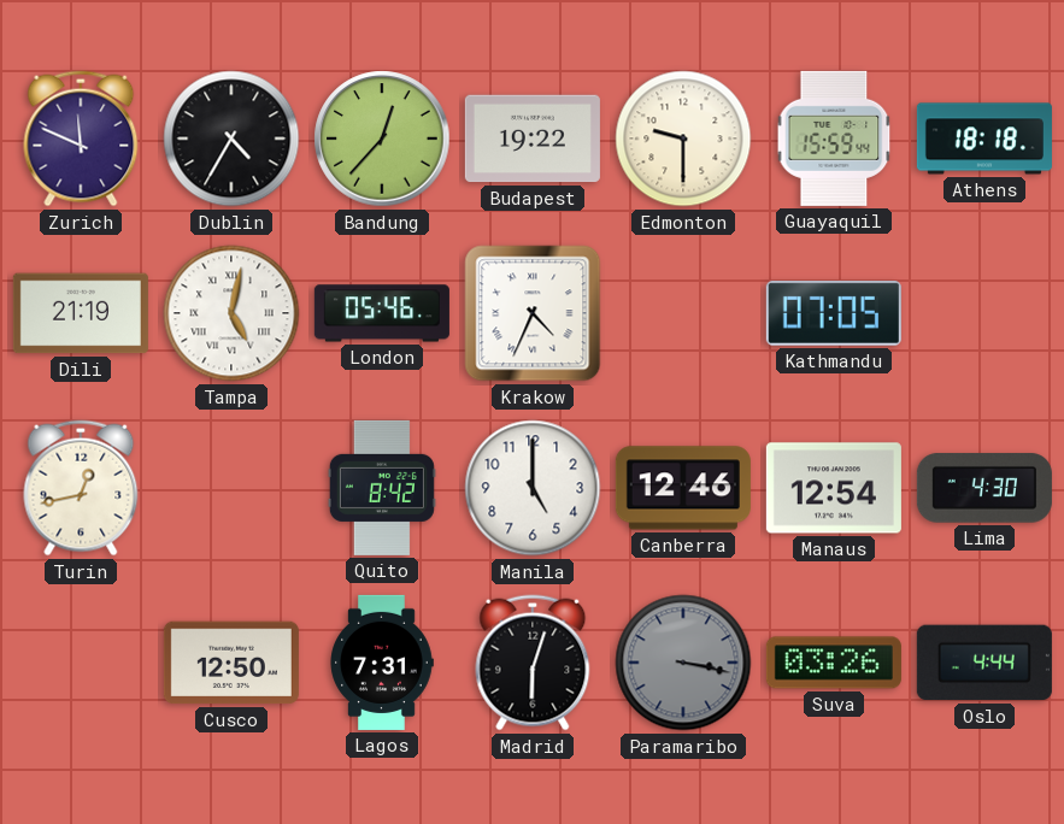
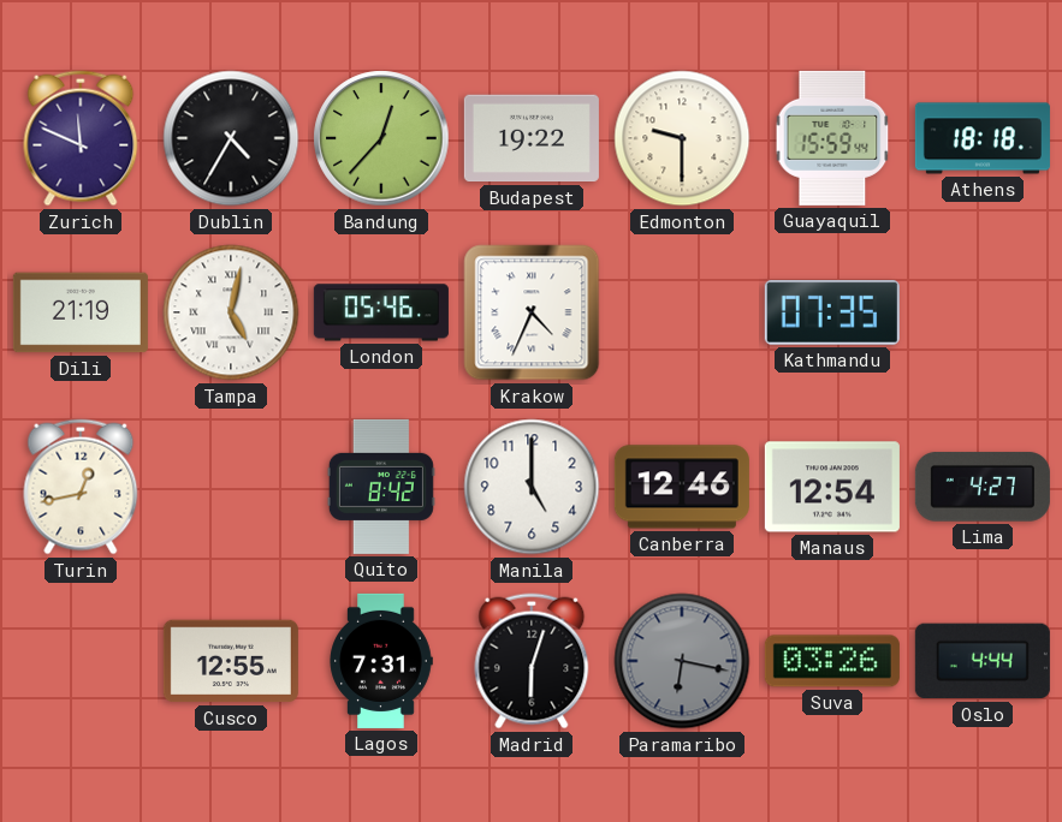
Kathmandu: 07:05 -> 07:35 (832, 312)
Lima: 4:30 -> 4:27 (983, 487)
Cusco: 12:50 -> 12:55 (231, 661)
Paramaribo: 3:17 -> 6:17 (682, 661)
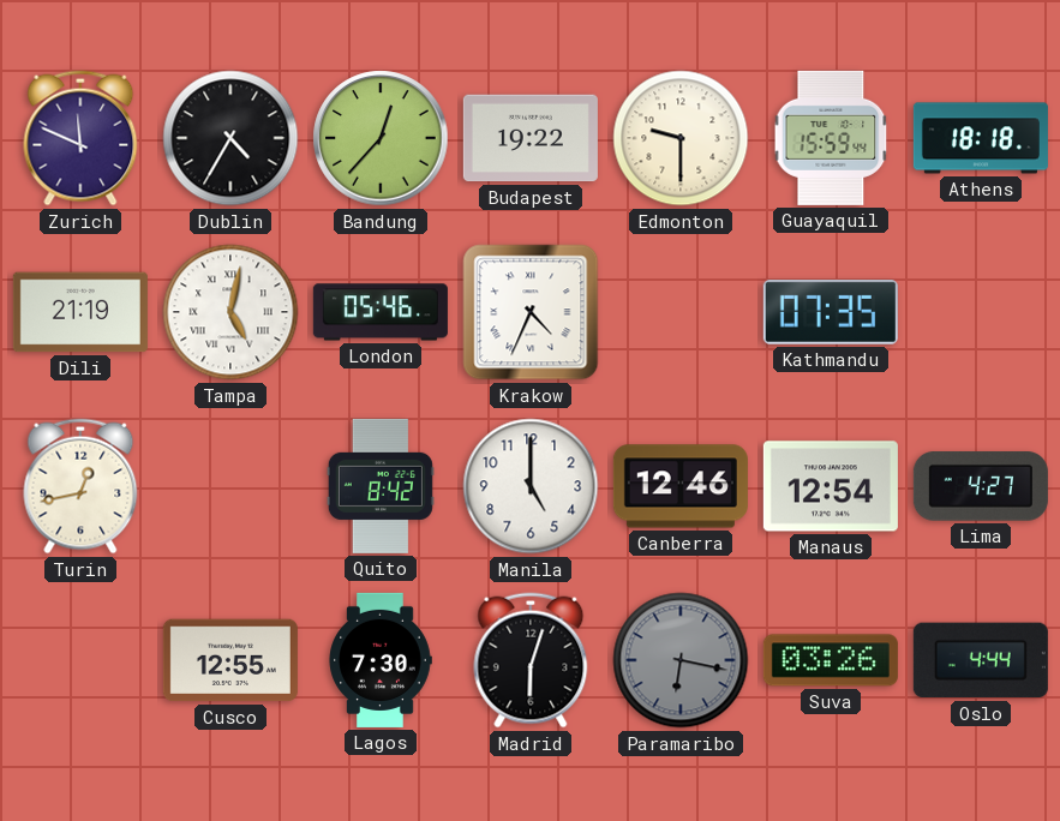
Lagos: 7:31 -> 7:30 (381, 660)
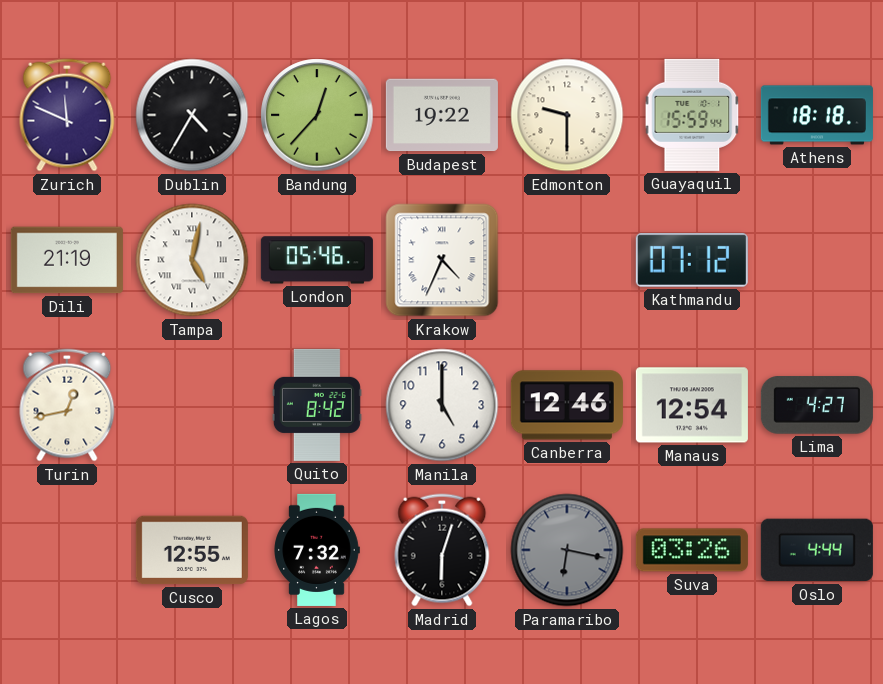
Kathmandu: 07:35 -> 07:12 (692, 260)
Lagos: 7:30 -> 7:32 (317, 550)
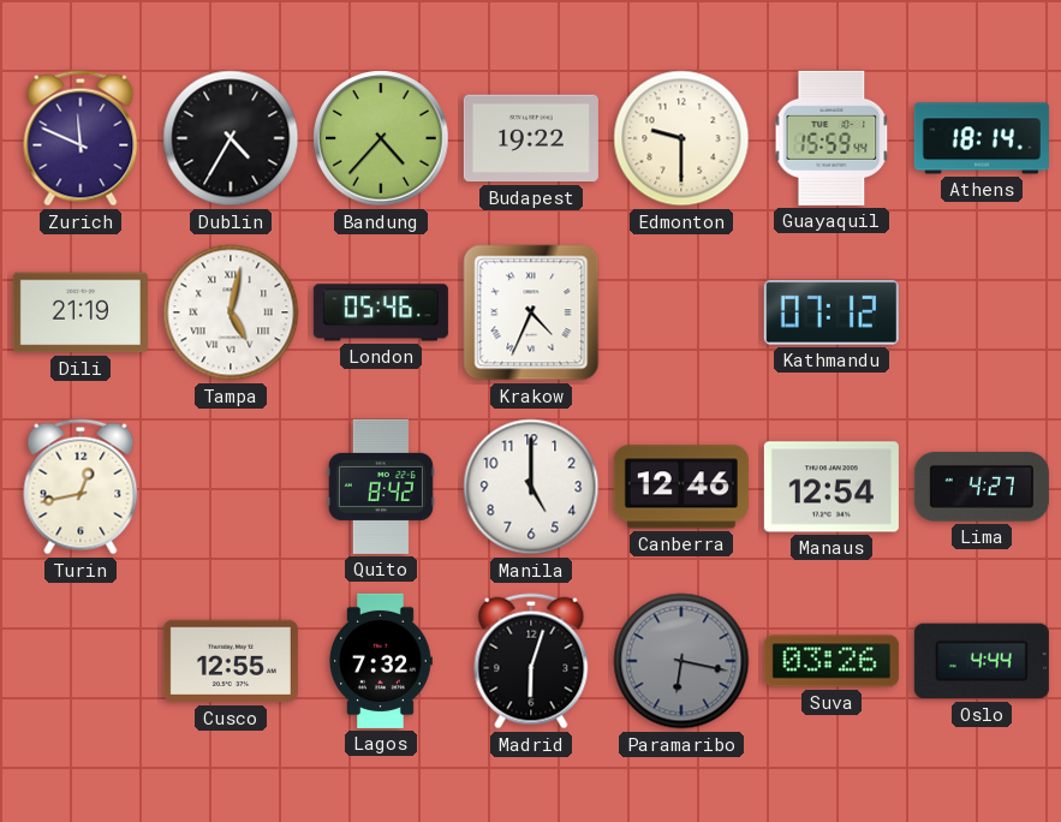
Bandung: 12:37 -> 4:37 (381, 138)
Athens: 18:18 -> 18:14 (982, 138)
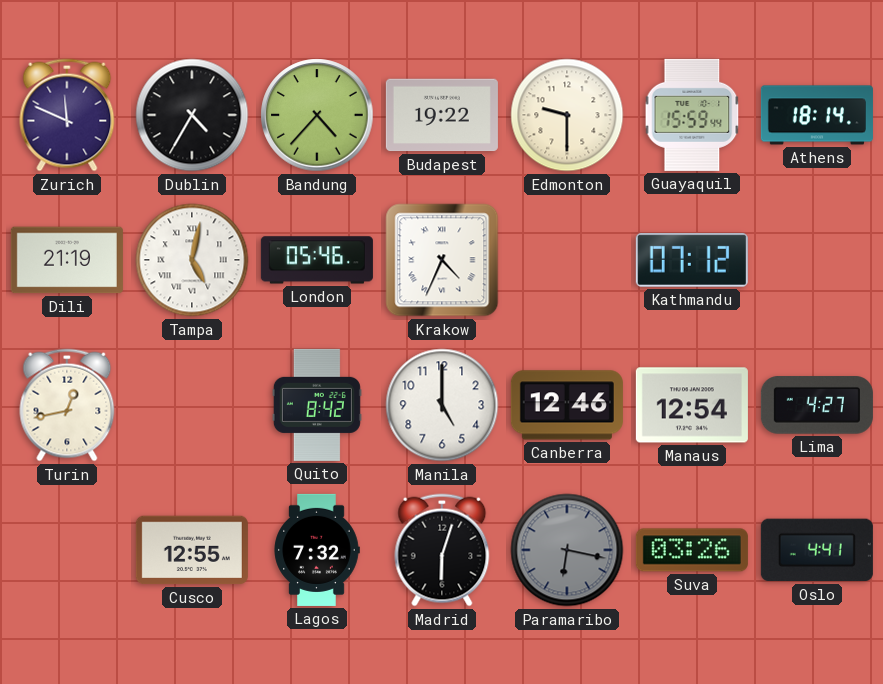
Oslo: 4:44 -> 4:41 (817, 550)
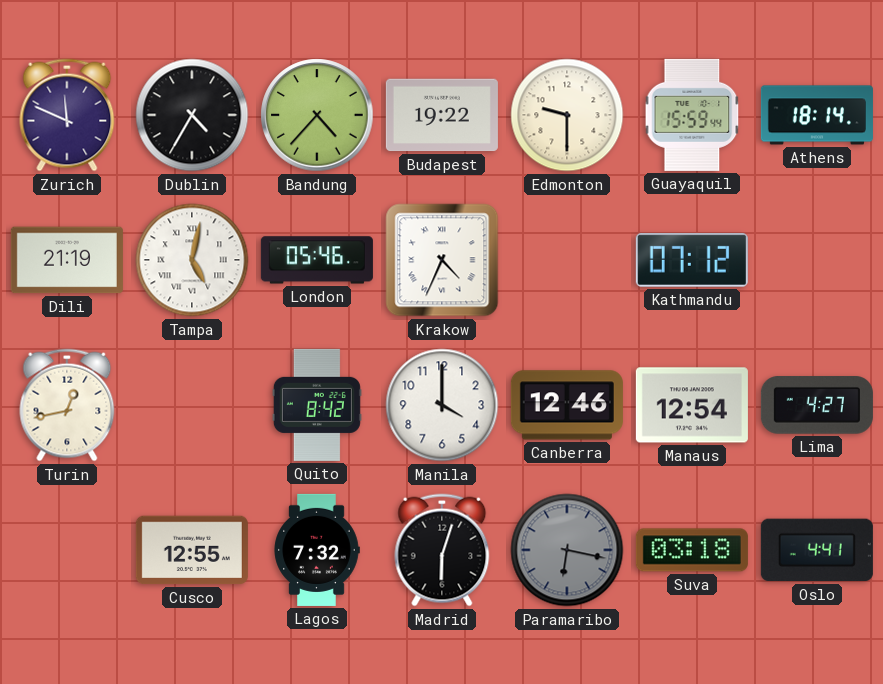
Manila: 5:00 -> 4:00 (442, 405)
Suva: 03:26 -> 03:18 (692, 550)
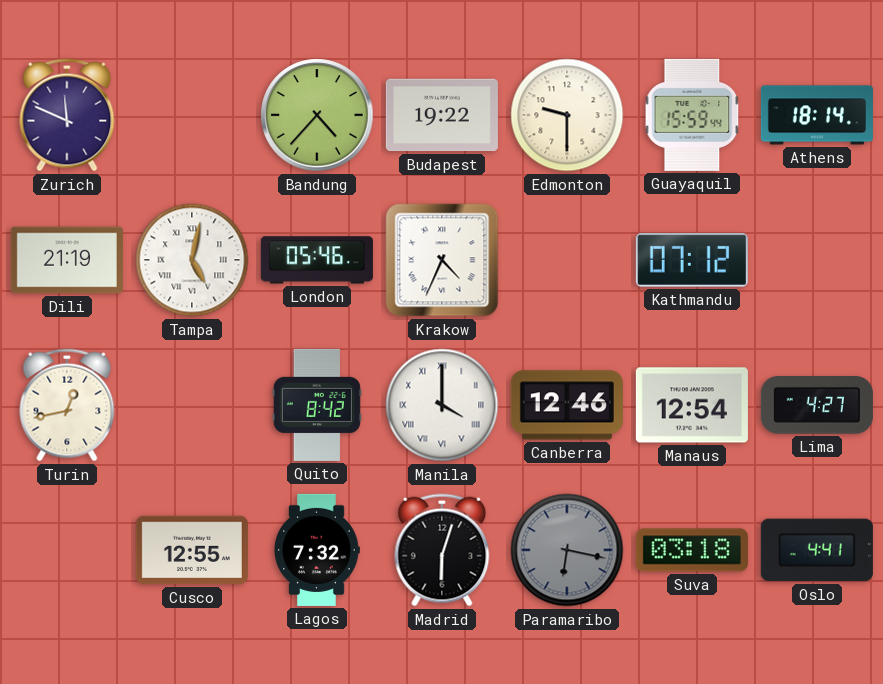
Dublin: 4:35 -> none (192, 115)
Manila numerals: Arabic -> Roman (442, 405)
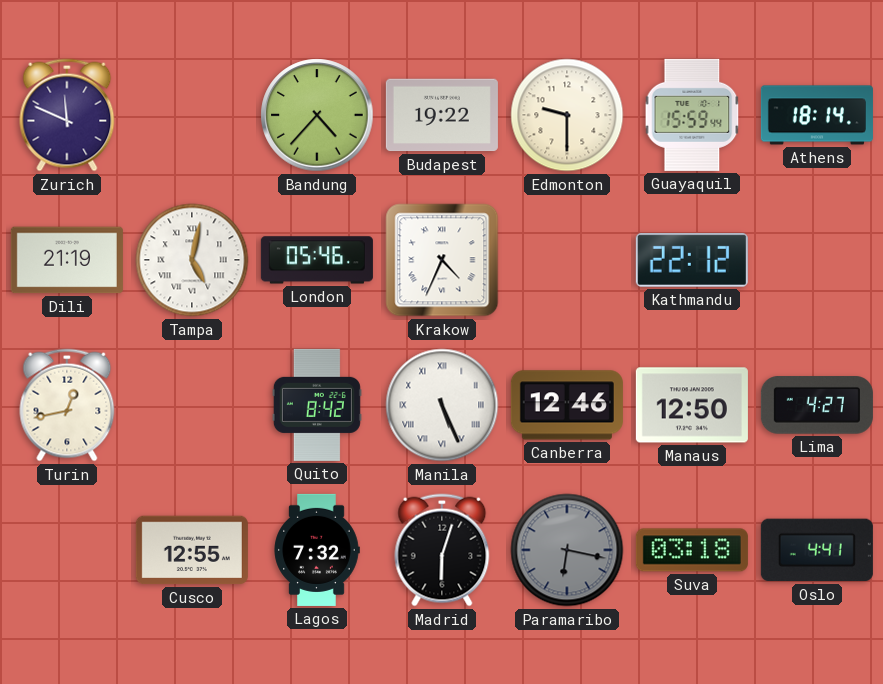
Kathmandu: 07:12 -> 22:12 (692, 260)
Manila: 4:00 -> 5:26 (442, 405)
Manaus: 12:54 -> 12:50 (692, 405)
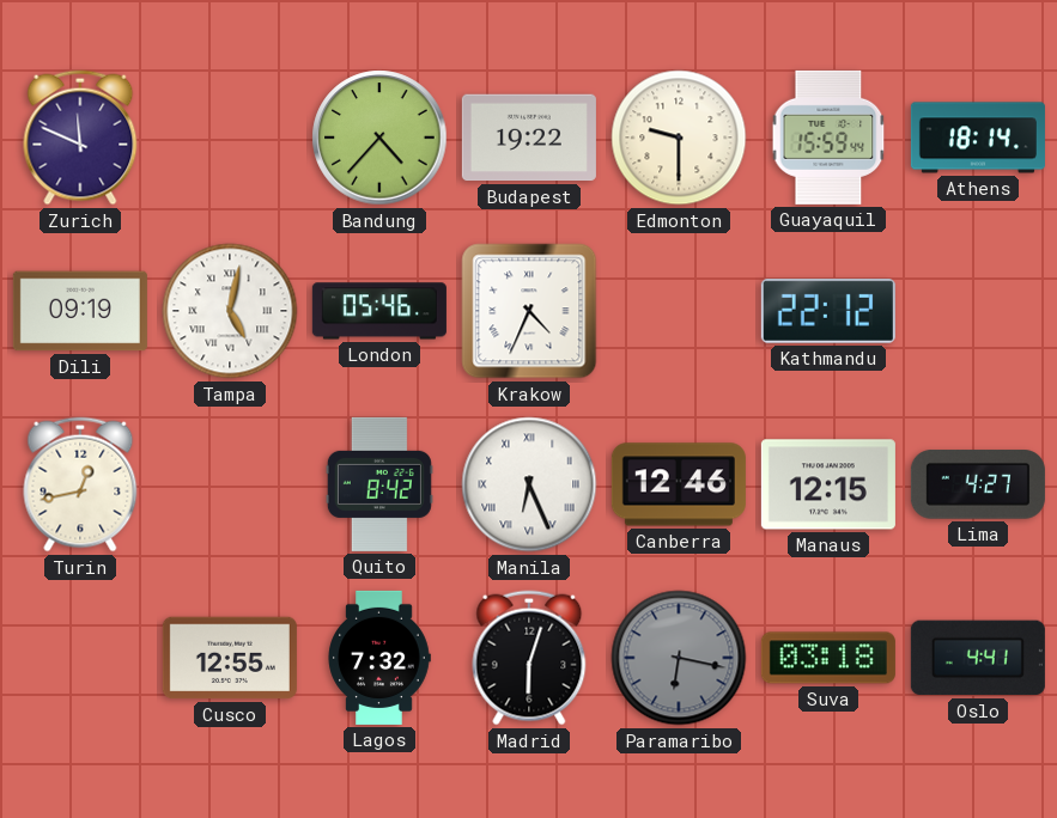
Dili: 21:19 -> 09:19 (80, 311)
Manila: 5:26 -> 6:26 (529, 484)
Manaus: 12:50 -> 12:15 (828, 484)
